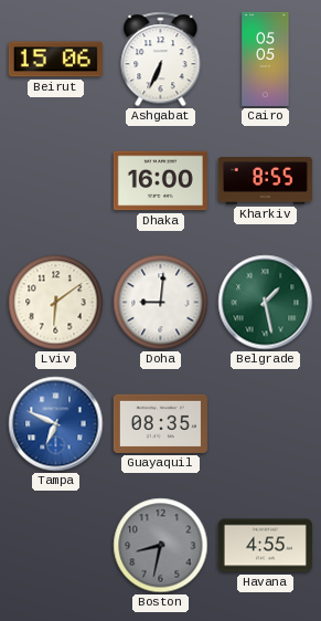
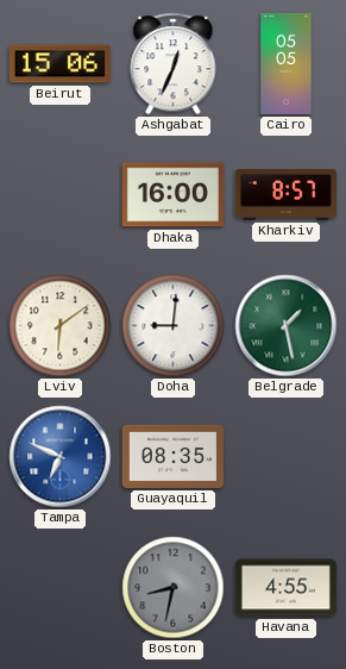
Ashgabat: 6:34 -> 12:34 (174, 64)
Kharkiv: 8:55 -> 8:57 (285, 195)
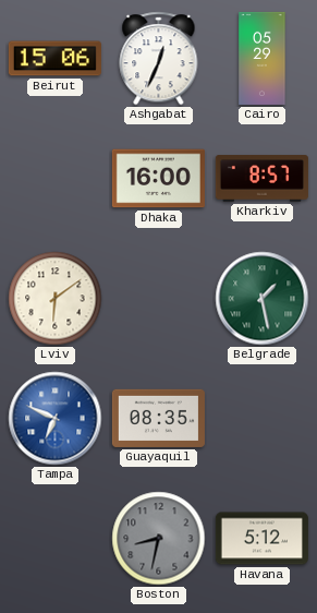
Cairo: 05:05 -> 05:29 (263, 58)
Doha: 9:01 -> none (174, 326)
Havana: 4:55 -> 5:12 (261, 539)
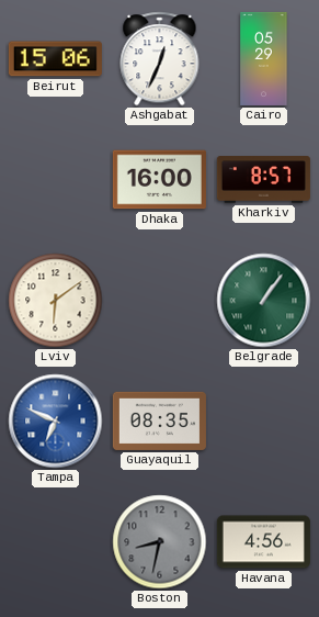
Belgrade: 1:28 -> 1:06 (264, 301)
Havana: 5:12 -> 4:56 (263, 542)
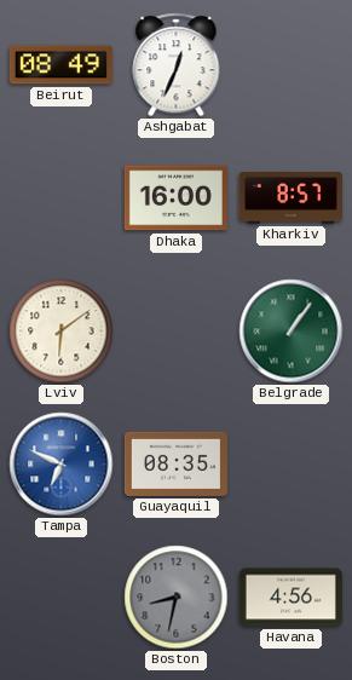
Beirut: 15:06 -> 08:49 (60, 65)
Cairo: 05:29 -> none (264, 58)
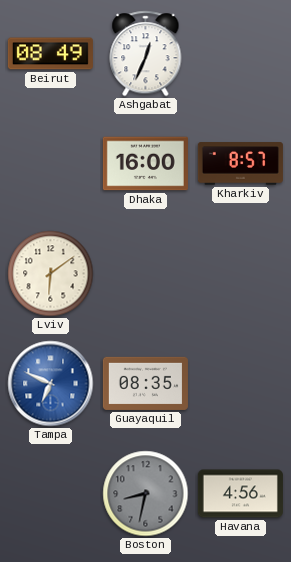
Belgrade: 1:06 -> none (292, 332)
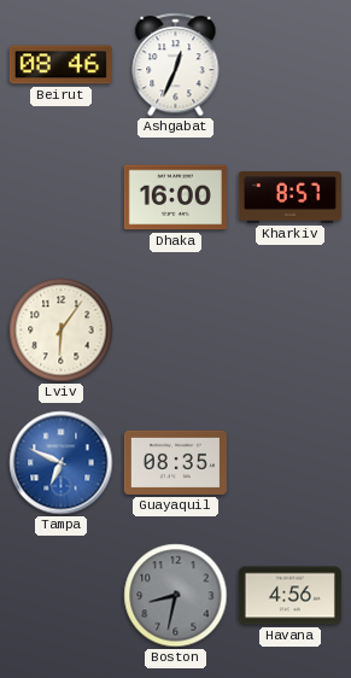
Beirut: 08:49 -> 08:46 (60, 65)
Lviv: 6:09 -> 6:06 (62, 331)
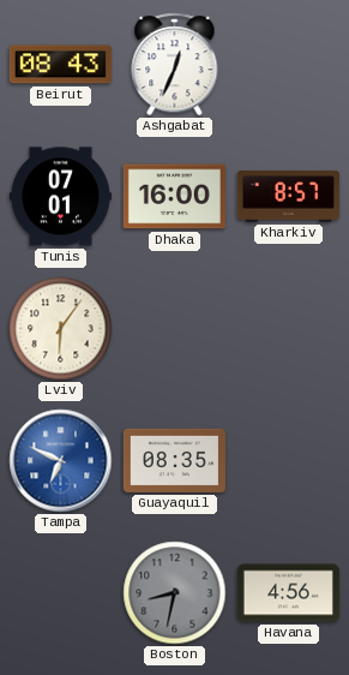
Beirut: 08:46 -> 08:43 (60, 65)
Tunis: none -> 07:01 (60, 197)
